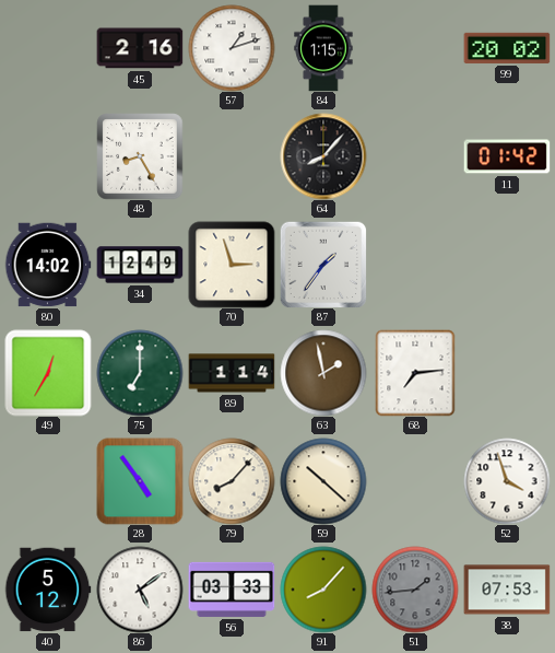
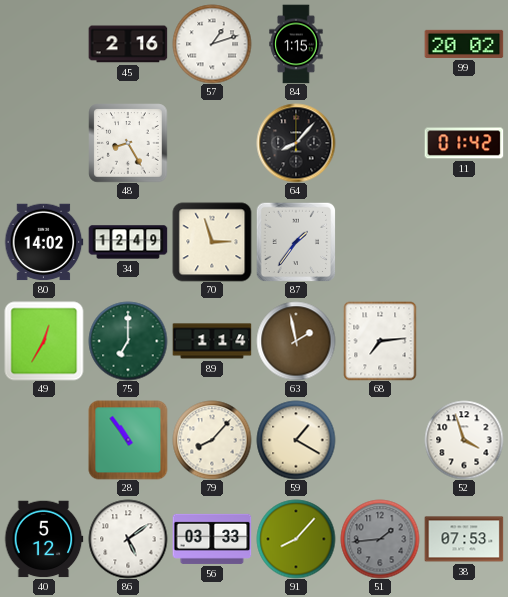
28: 4:54 -> 10:54 (128, 440)
59: 10:22 -> 1:20 (296, 440)
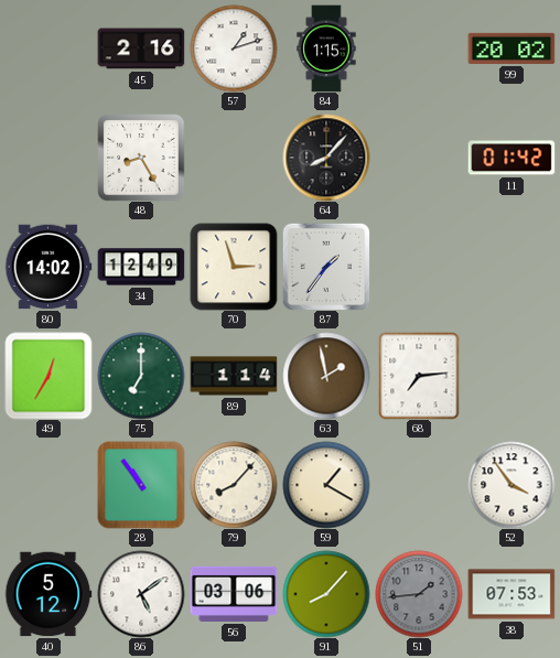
52: 3:57 -> 3:54 (511, 485)
56: 03:33 -> 03:06 (234, 594)
